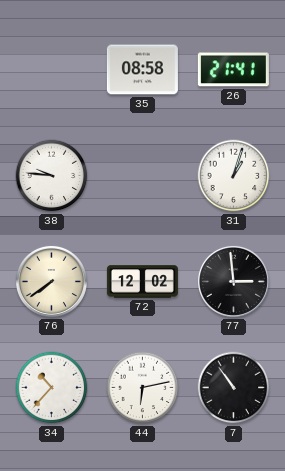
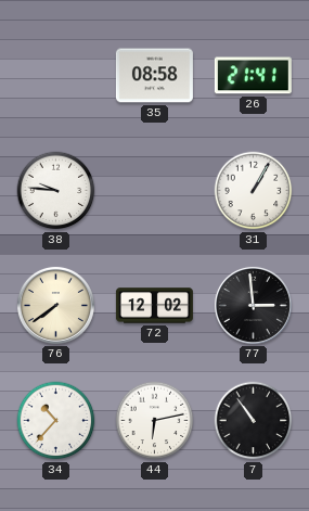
31: 1:03 -> 1:05 (254, 191)
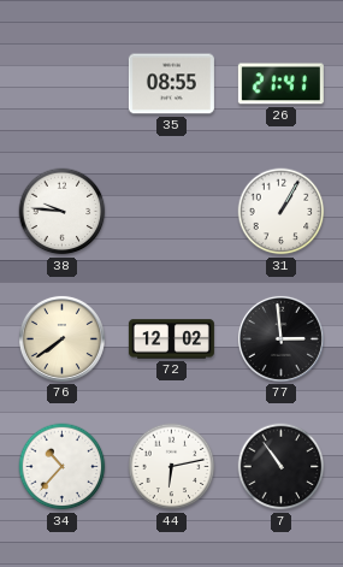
35: 08:58 -> 08:55 (171, 84)
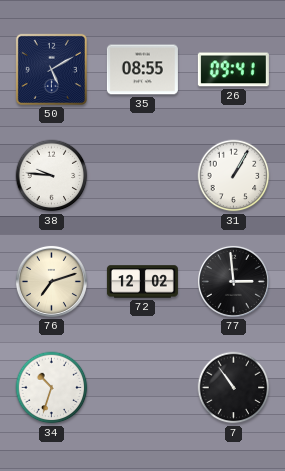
50: none -> 5:10 (51, 69)
26: 21:41 -> 09:41 (233, 70)
76: 7:39 -> 7:12 (51, 281)
34: 10:37 -> 10:33 (52, 388)
44: 6:13 -> none (172, 467)
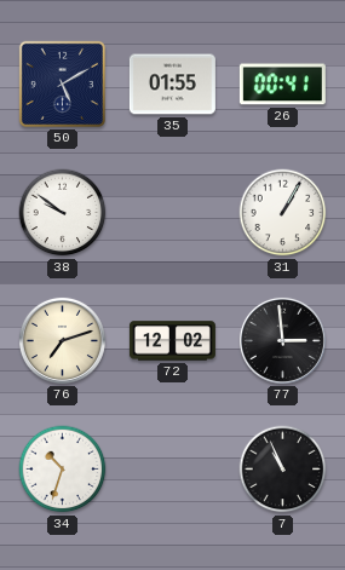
35: 08:55 -> 01:55 (172, 85)
26: 09:41 -> 00:41 (282, 85)
38: 9:46 -> 9:51 (63, 213)
7: 10:54 -> 10:56 (283, 470)
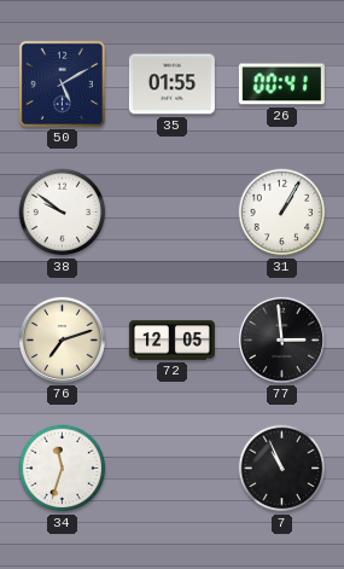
72: 12:02 -> 12:05 (171, 341)
34: 10:33 -> 11:33 (63, 469)
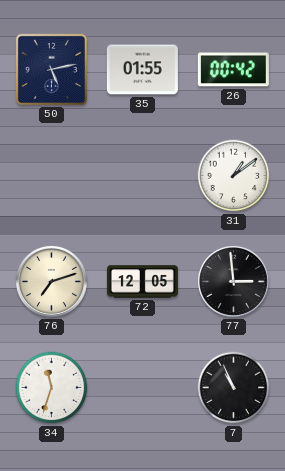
50: 5:10 -> 5:13 (51, 69)
26: 00:41 -> 00:42 (233, 70)
38: 9:51 -> none (63, 213)
31: 1:05 -> 1:09 (234, 176)
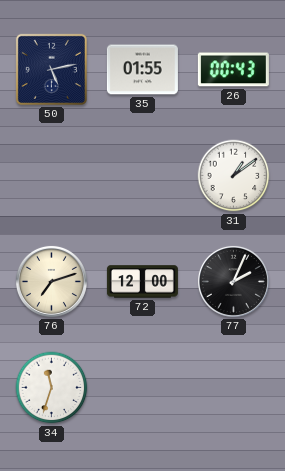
26: 00:42 -> 00:43 (233, 70)
72: 12:05 -> 12:00 (142, 282)
77: 2:59 -> 2:04 (233, 281)
7: 10:56 -> none (234, 388)
